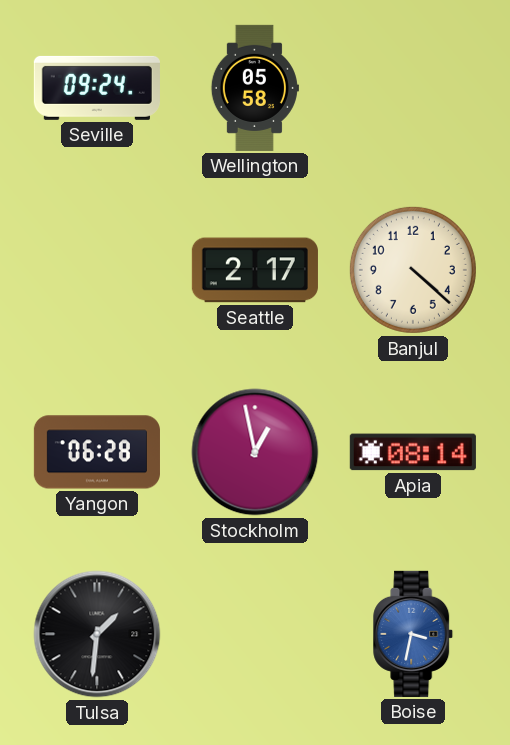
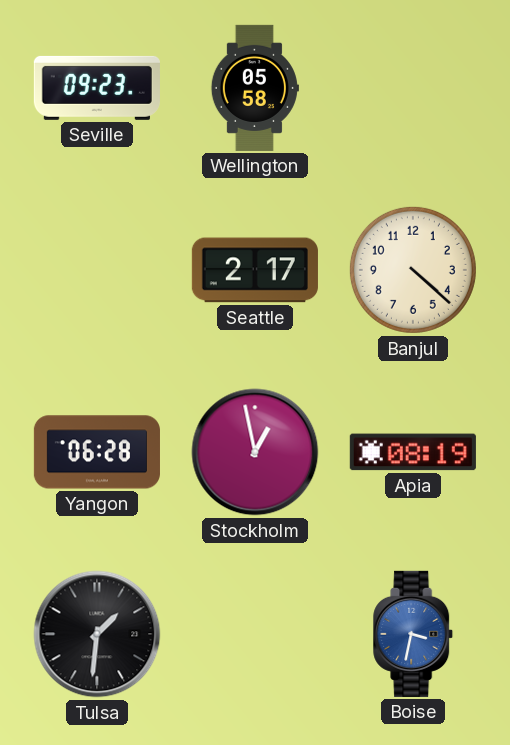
Seville: 09:24 -> 09:23 (97, 88)
Apia: 08:14 -> 08:19 (413, 452)
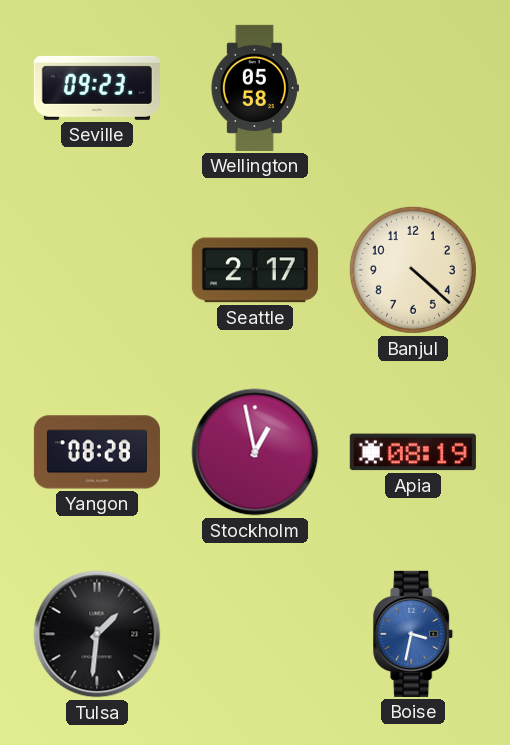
Yangon: 06:28 -> 08:28 (97, 452)
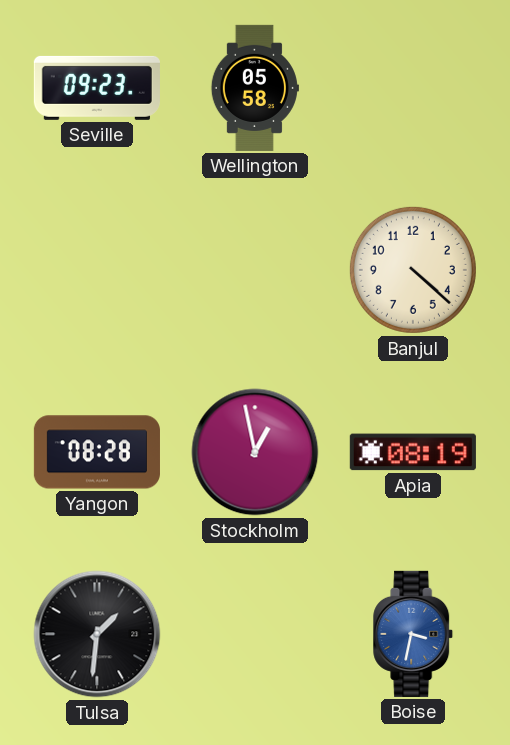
Seattle: 2:17 -> none (255, 270)
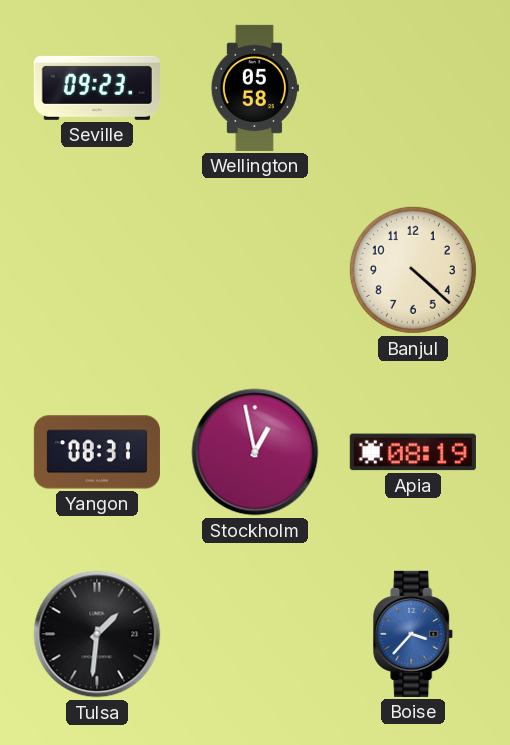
Yangon: 08:28 -> 08:31 (97, 452)
Boise: 3:32 -> 3:37 (414, 634)
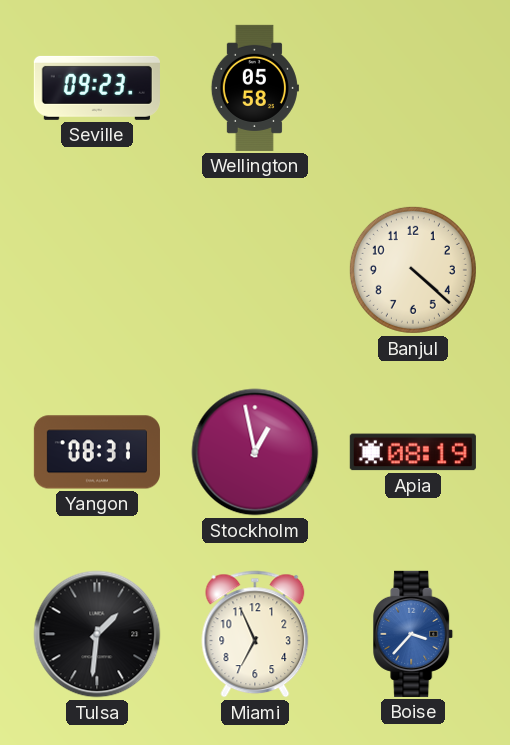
Miami: none -> 6:56 (255, 634)
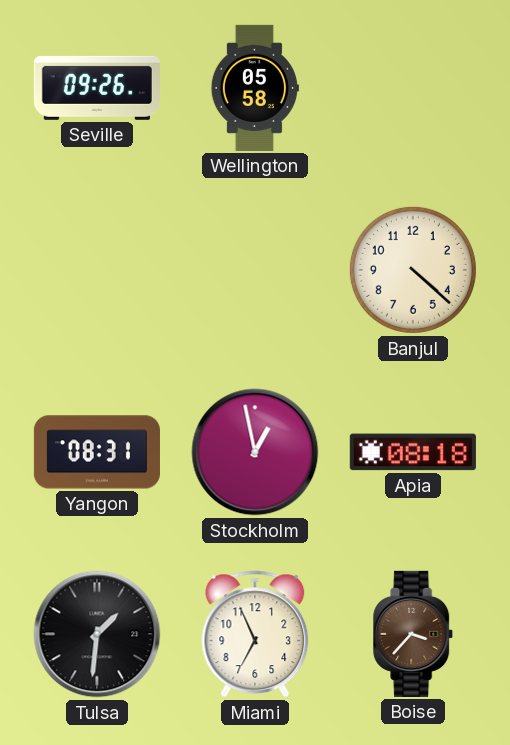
Seville: 09:23 -> 09:26 (97, 88)
Apia: 08:19 -> 08:18 (413, 452)
Boise dial: blue -> brown (414, 634)
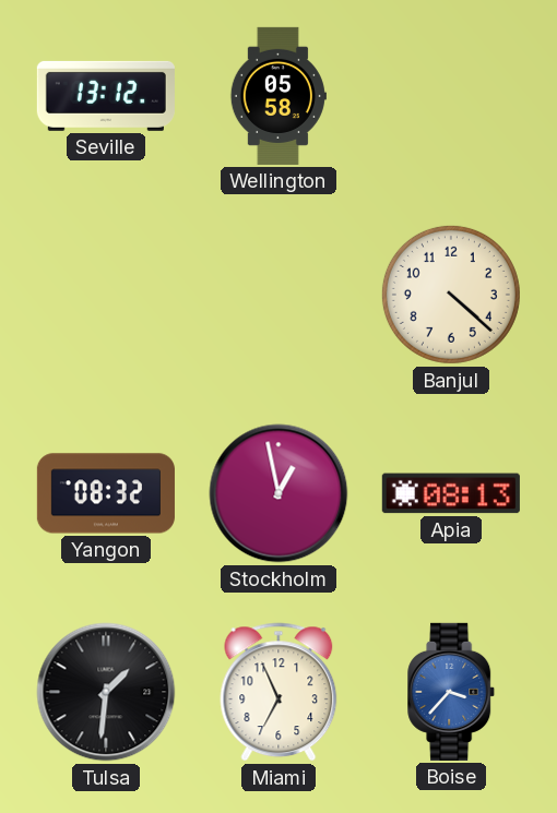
Seville: 09:26 -> 13:12 (106, 96)
Yangon: 08:31 -> 08:32 (106, 493)
Apia: 08:18 -> 08:13 (451, 493)
Boise dial: brown -> blue (452, 692)
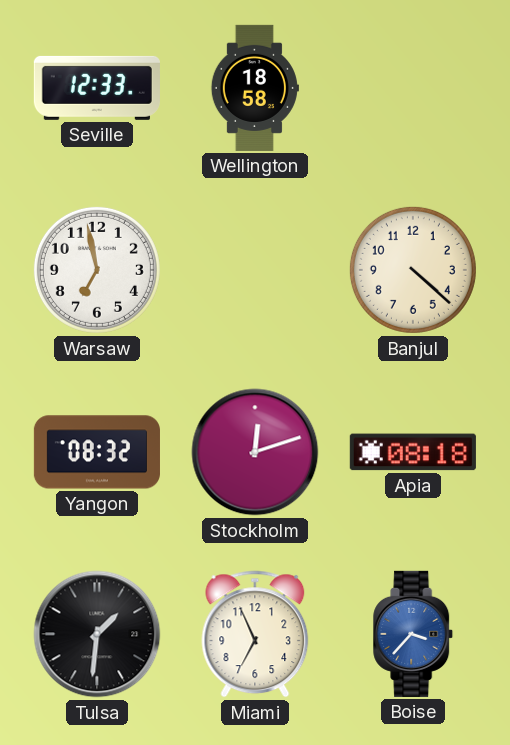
Seville: 13:12 -> 12:33 (97, 88)
Wellington: 05:58 -> 18:58 (255, 88)
Warsaw: none -> 6:58 (97, 270)
Stockholm: 12:58 -> 12:12 (255, 452)
Apia: 08:13 -> 08:18 (413, 452)
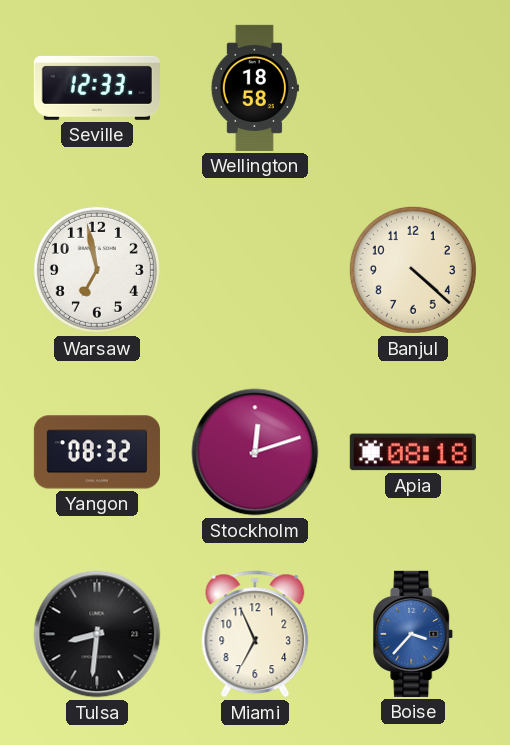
Tulsa: 1:31 -> 8:31 (97, 634)
